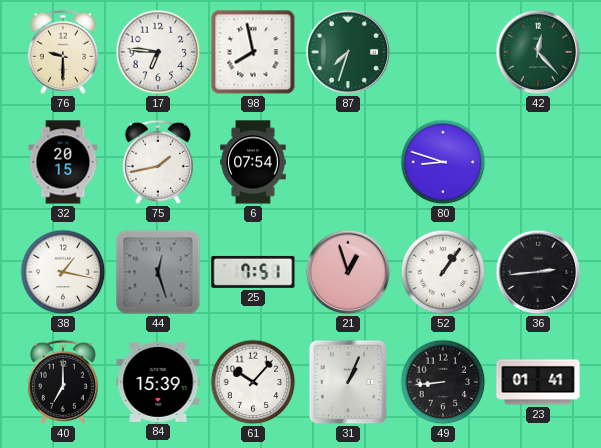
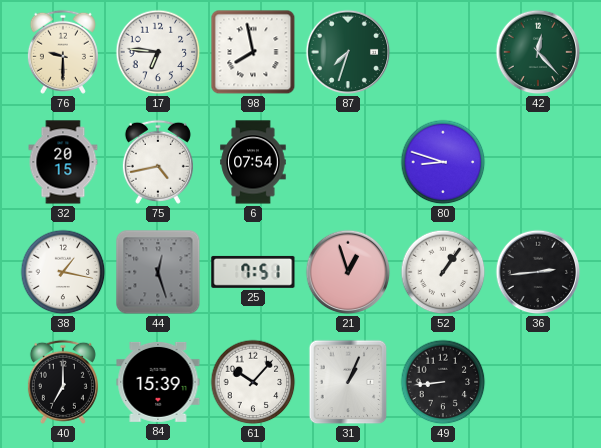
75: 1:43 -> 4:43 (158, 162)
23: 01:41 -> none (538, 382)
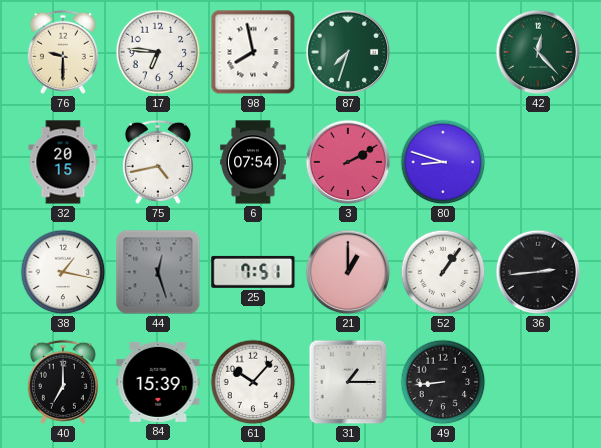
3: none -> 2:10 (348, 162)
21: 12:57 -> 1:00 (348, 272)
31: 1:04 -> 1:15 (348, 382)
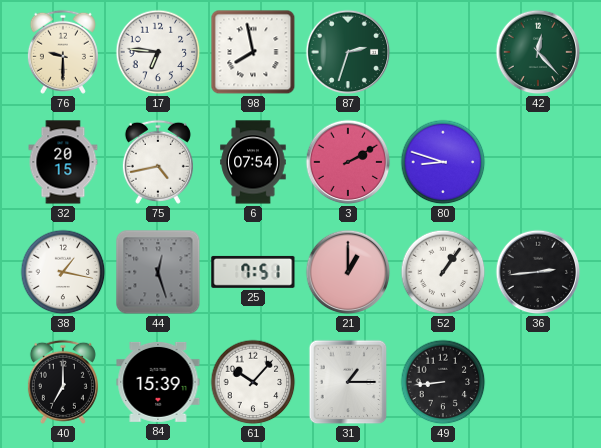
87: 7:33 -> 2:33 (348, 52)
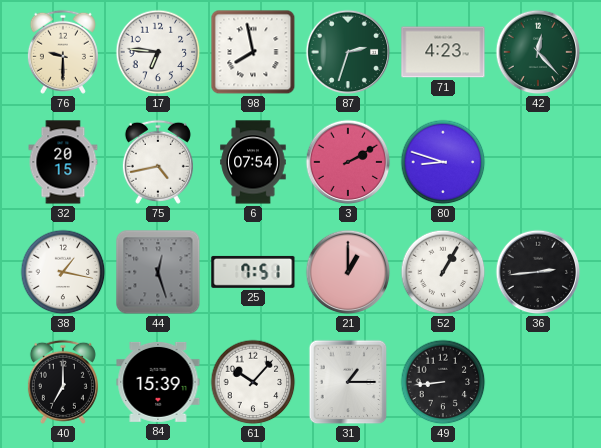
71: none -> 4:23 (443, 52)
52: 1:06 -> 1:05 (443, 272)
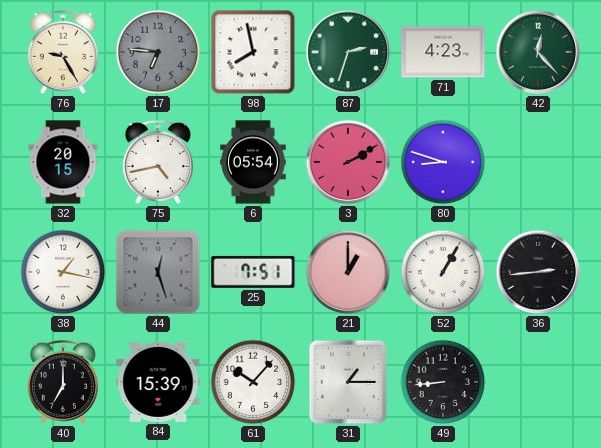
76: 9:30 -> 9:25 (63, 52)
17 dial: white -> grey (158, 52)
6: 07:54 -> 05:54 (253, 162)
